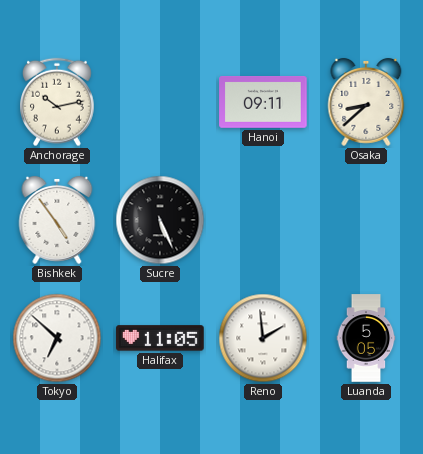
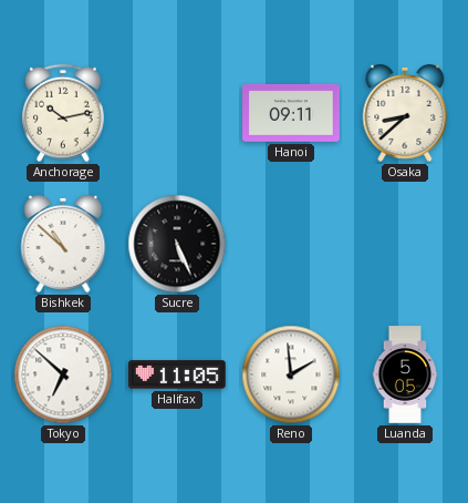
Bishkek: 4:54 -> 10:52 (63, 244)
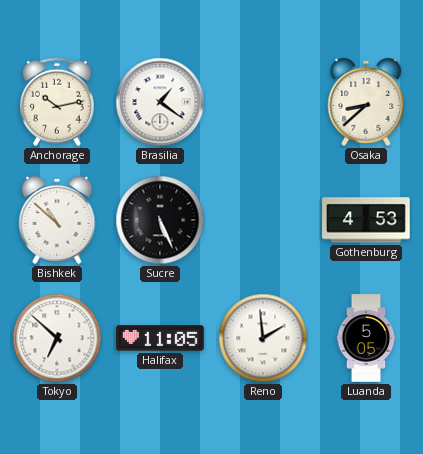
Brasilia: none -> 1:21 (160, 102)
Hanoi: 09:11 -> none (291, 114)
Gothenburg: none -> 4:53 (366, 220)
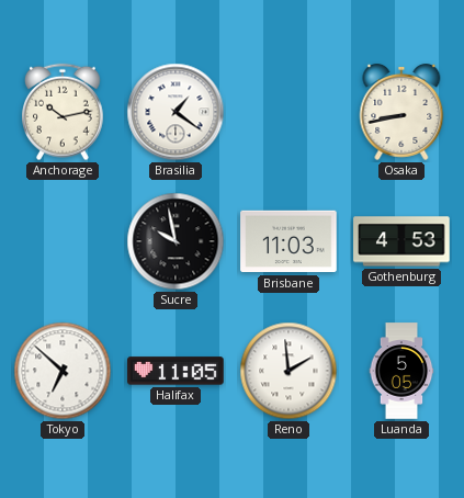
Osaka: 8:38 -> 8:43 (401, 112)
Bishkek: 10:52 -> none (57, 220)
Sucre: 5:26 -> 9:58 (176, 241)
Brisbane: none -> 11:03 (288, 241)
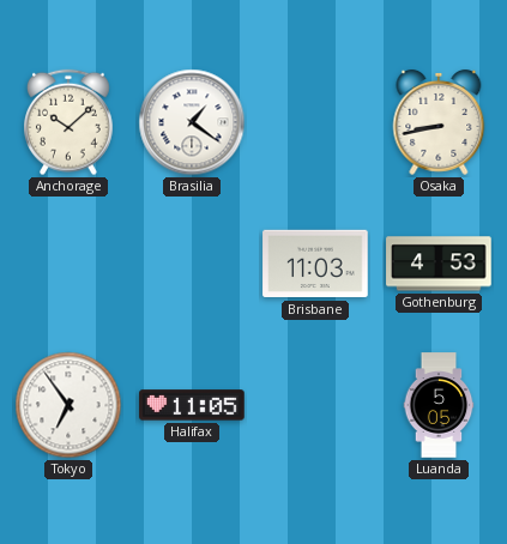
Anchorage: 10:13 -> 10:08 (70, 122)
Sucre: 9:58 -> none (176, 241)
Tokyo: 6:52 -> 6:54 (68, 405)
Reno: 1:59 -> none (288, 371)
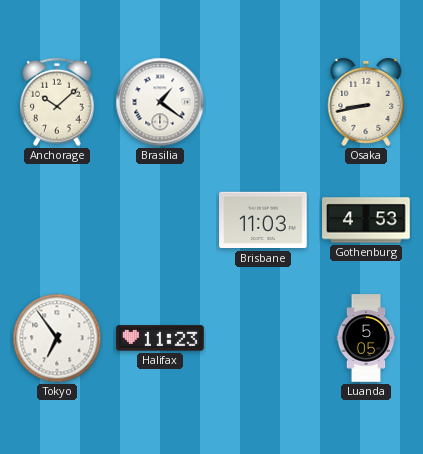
Halifax: 11:05 -> 11:23 (160, 338)
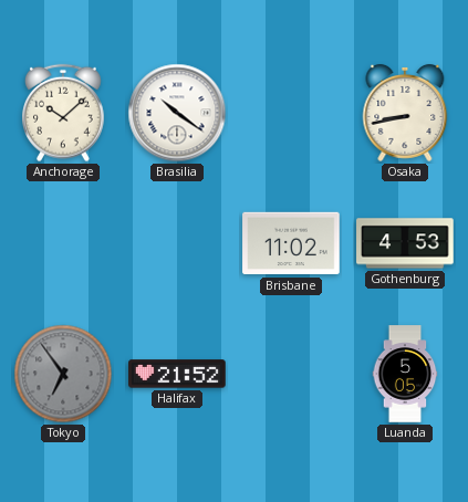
Brasilia: 1:21 -> 10:21 (177, 113)
Brisbane: 11:03 -> 11:02 (291, 243)
Tokyo dial: white -> grey (63, 374)
Halifax: 11:23 -> 21:52 (177, 374)
